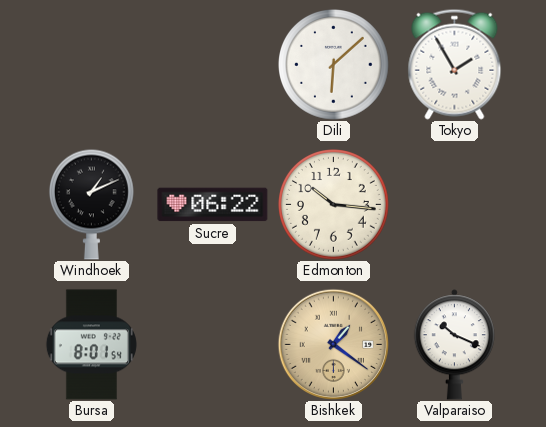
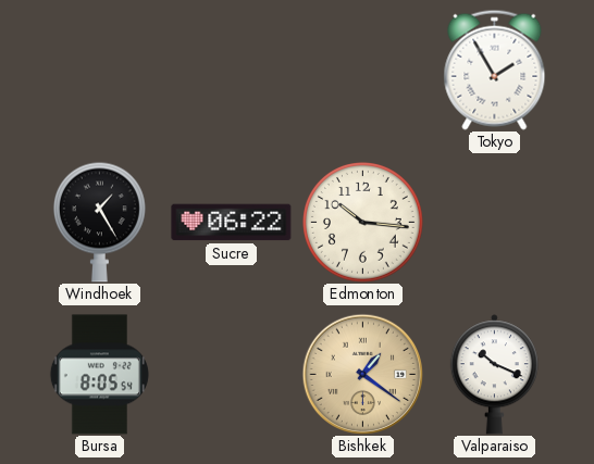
Dili: 6:08 -> none (334, 65)
Windhoek: 1:11 -> 1:25 (99, 222)
Bursa: 8:01 -> 8:05 (99, 375)
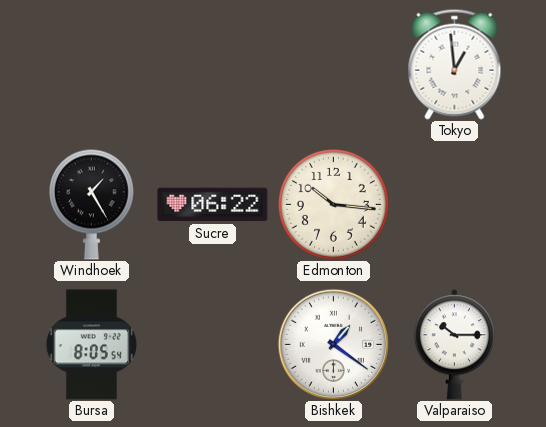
Tokyo: 1:55 -> 12:59 (455, 64)
Bishkek dial: champagne -> white (333, 344)
Valparaiso: 10:19 -> 10:15 (454, 345)
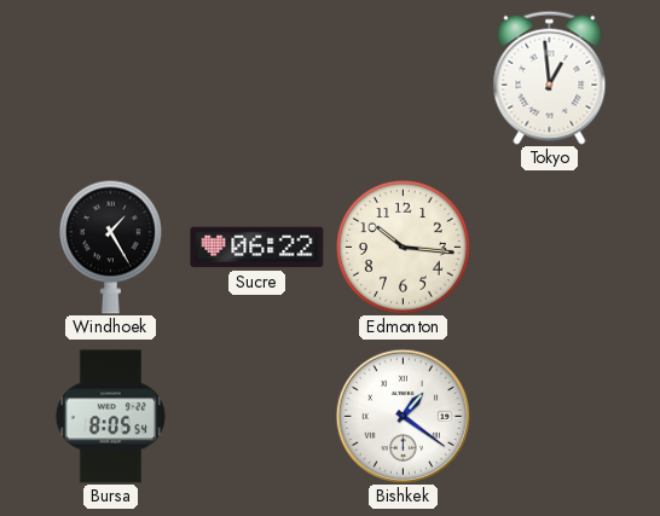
Valparaiso: 10:15 -> none (454, 345)
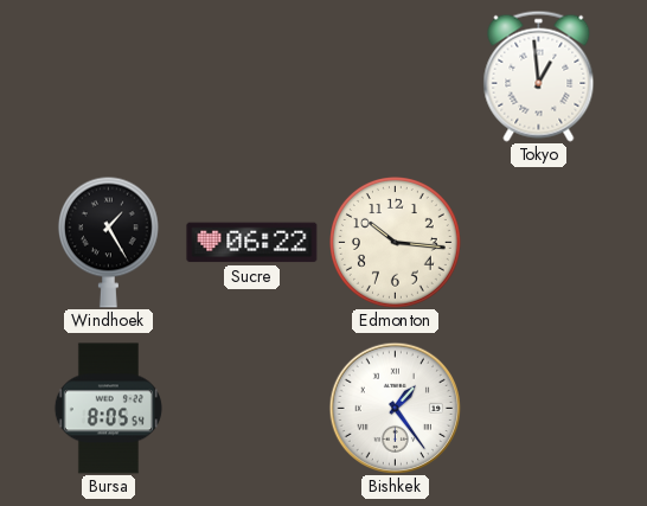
Bishkek: 1:21 -> 1:24 (395, 408)
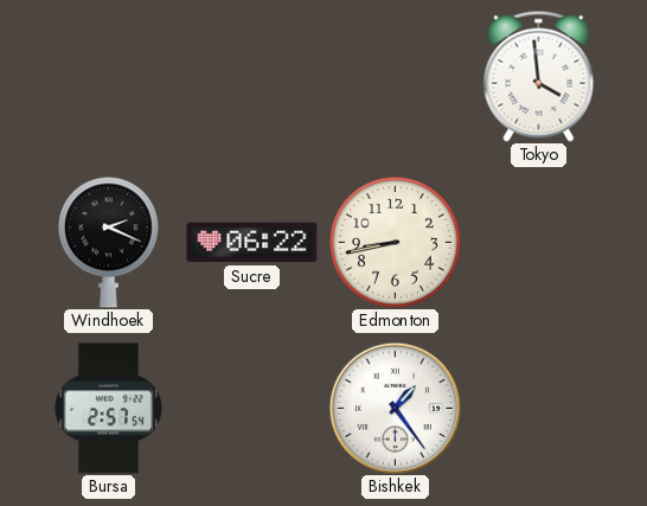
Tokyo: 12:59 -> 3:59 (539, 76)
Windhoek: 1:25 -> 2:19 (108, 242)
Edmonton: 10:16 -> 8:43 (396, 243)
Bursa: 8:05 -> 2:57 (108, 409)
